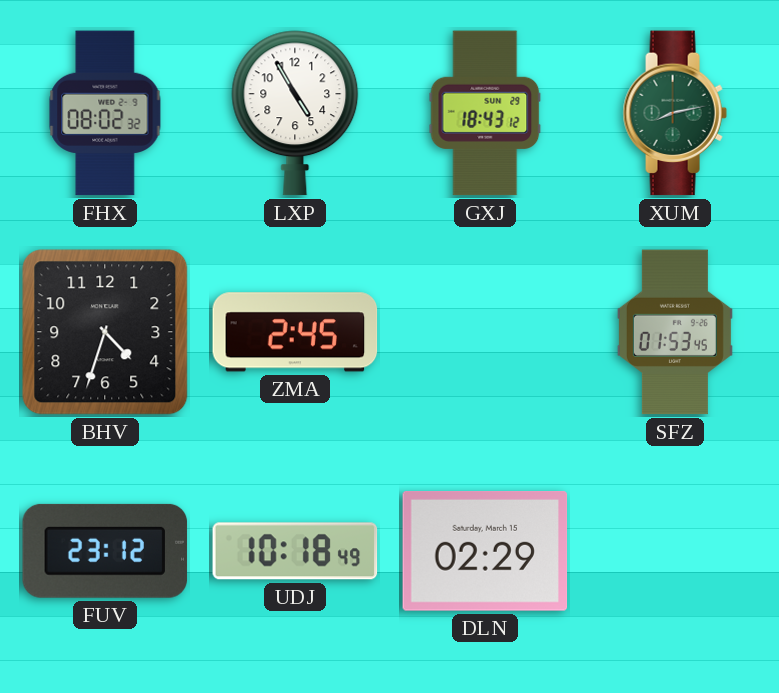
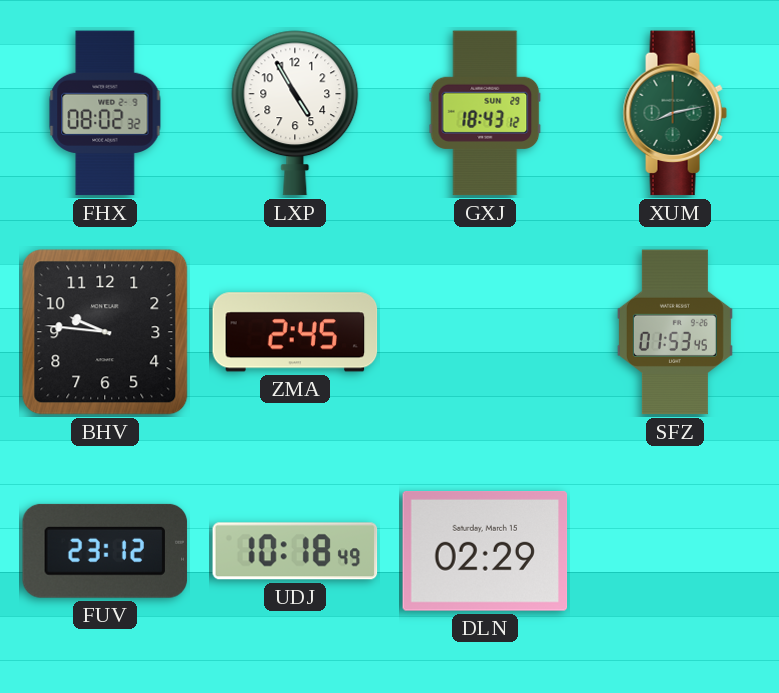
BHV: 4:33 -> 9:46 (105, 332)
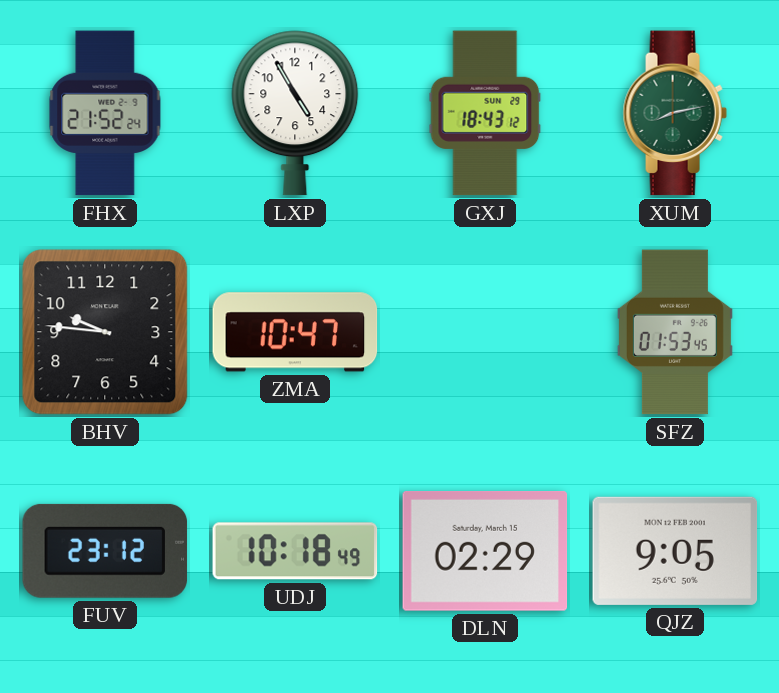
FHX: 08:02 -> 21:52 (105, 113)
ZMA: 2:45 -> 10:47 (295, 332)
QJZ: none -> 9:05 (675, 551)
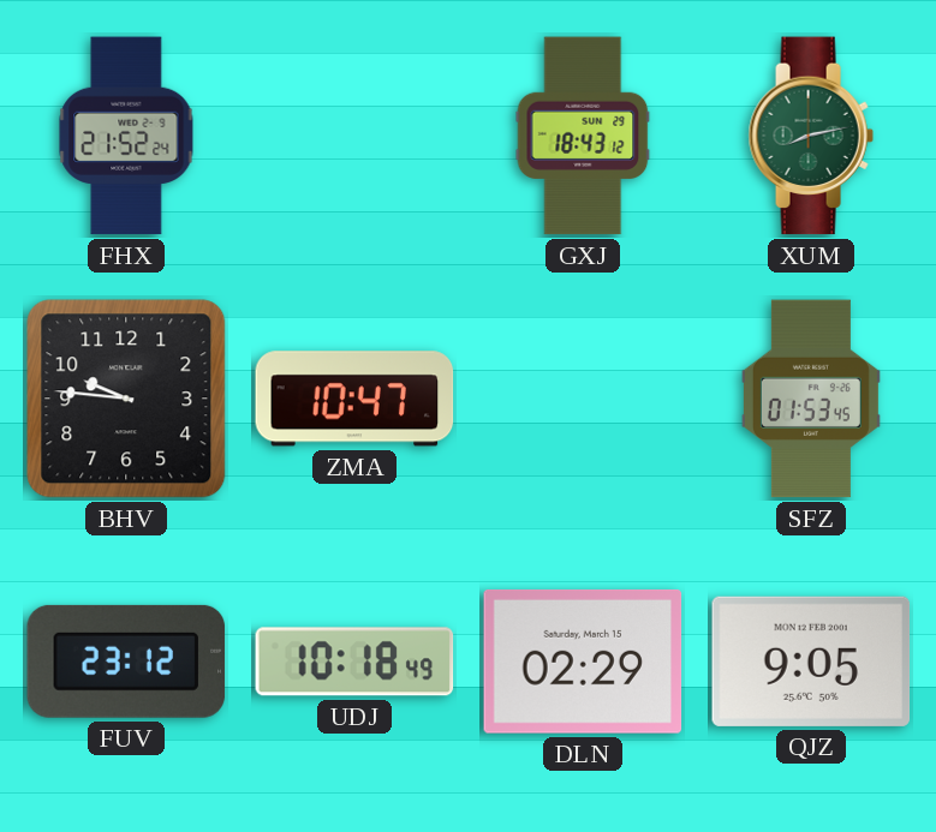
LXP: 4:55 -> none (295, 113)
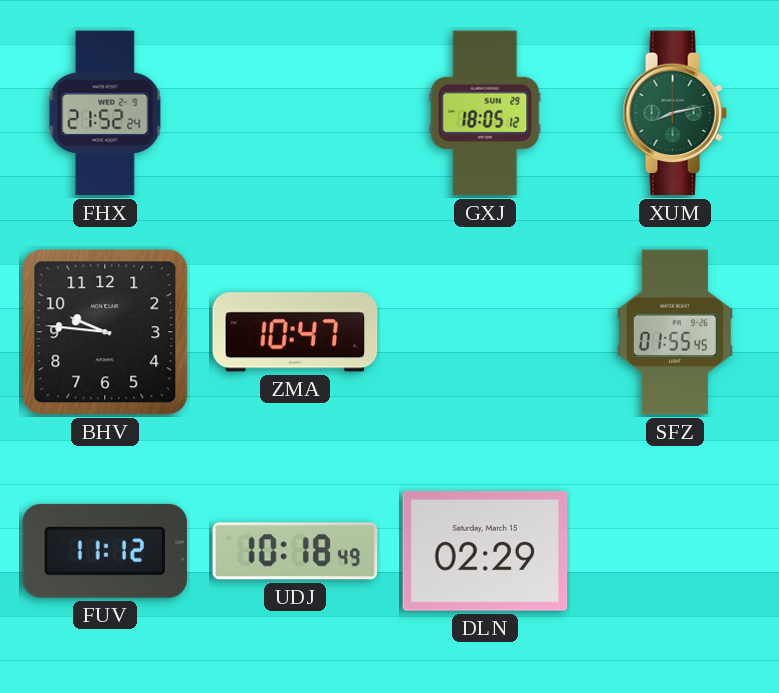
GXJ: 18:43 -> 18:05 (485, 113)
SFZ: 01:53 -> 01:55 (675, 332)
FUV: 23:12 -> 11:12 (105, 551)
QJZ: 9:05 -> none (811, 662)
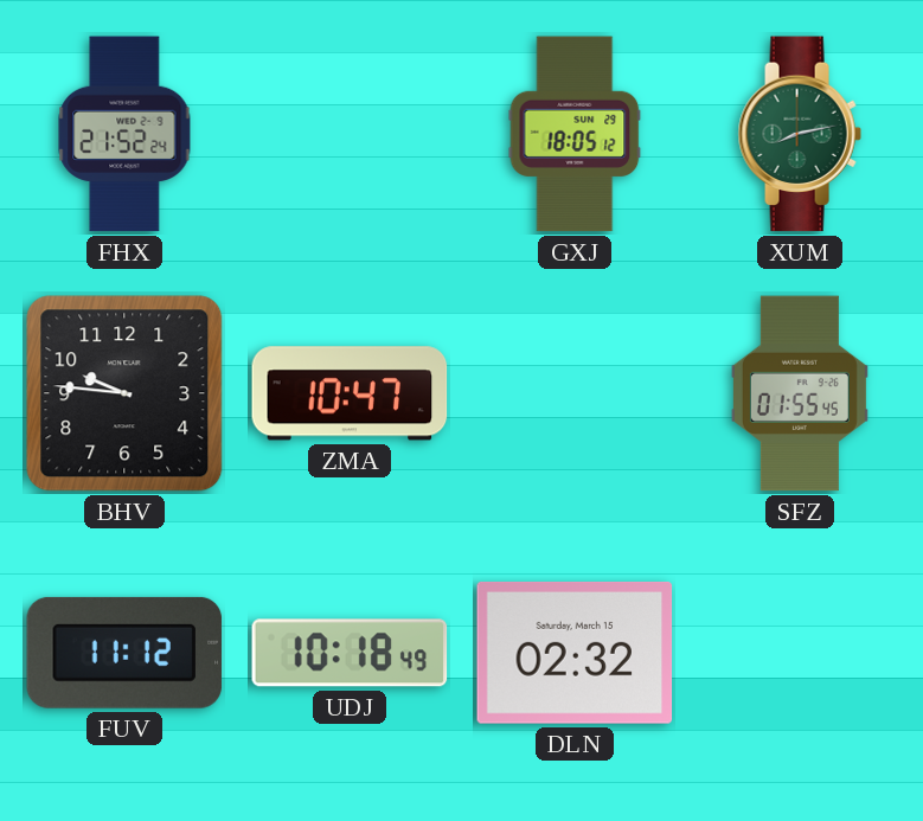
DLN: 02:29 -> 02:32 (575, 653)
